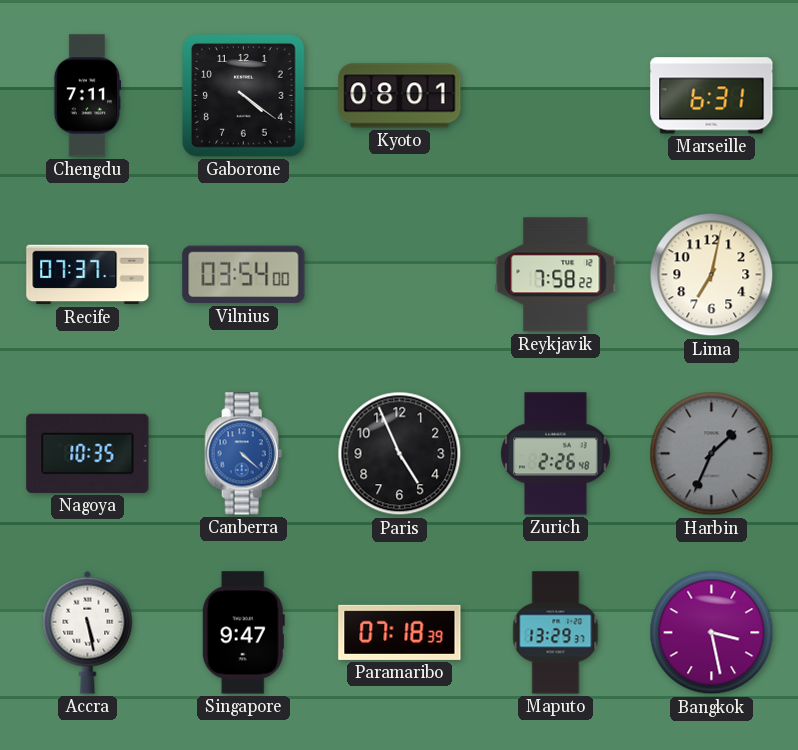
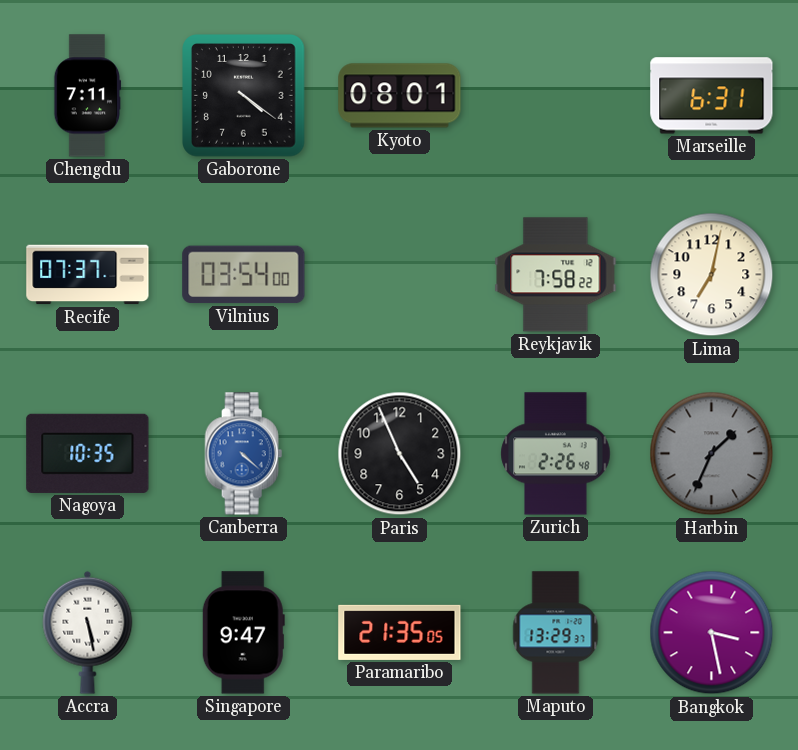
Paramaribo: 07:18 -> 21:35 (400, 632)
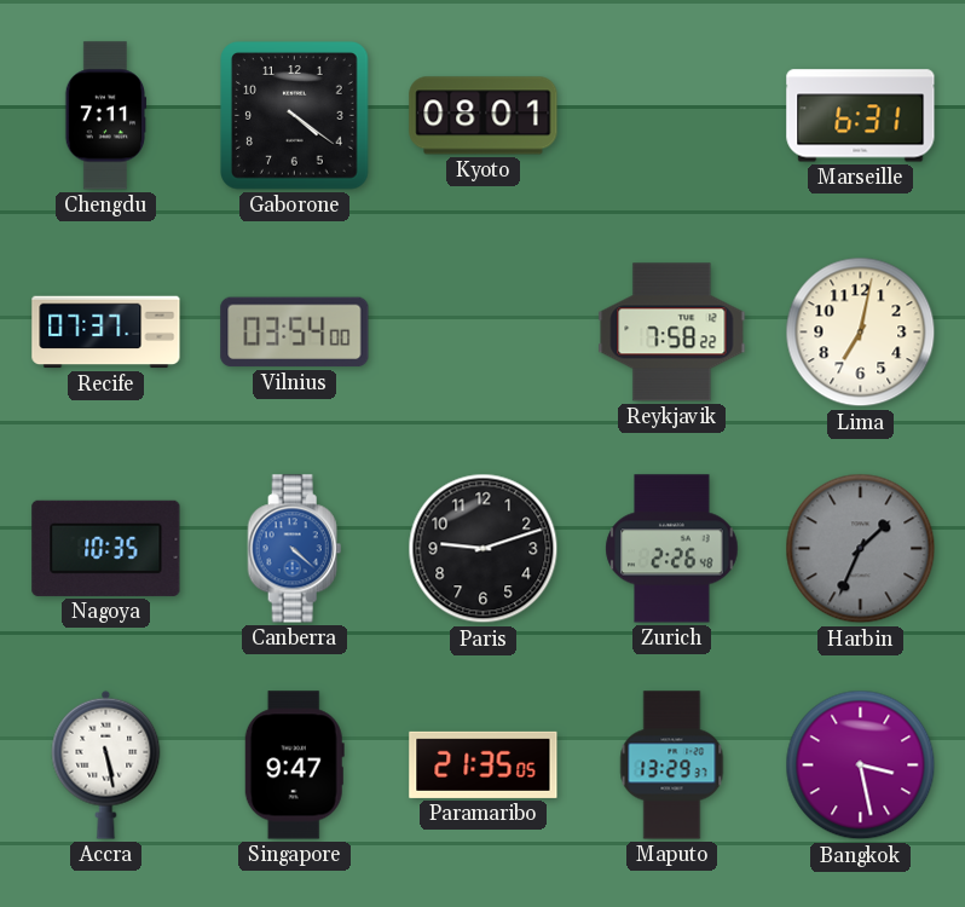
Paris: 4:56 -> 9:12 (484, 549)
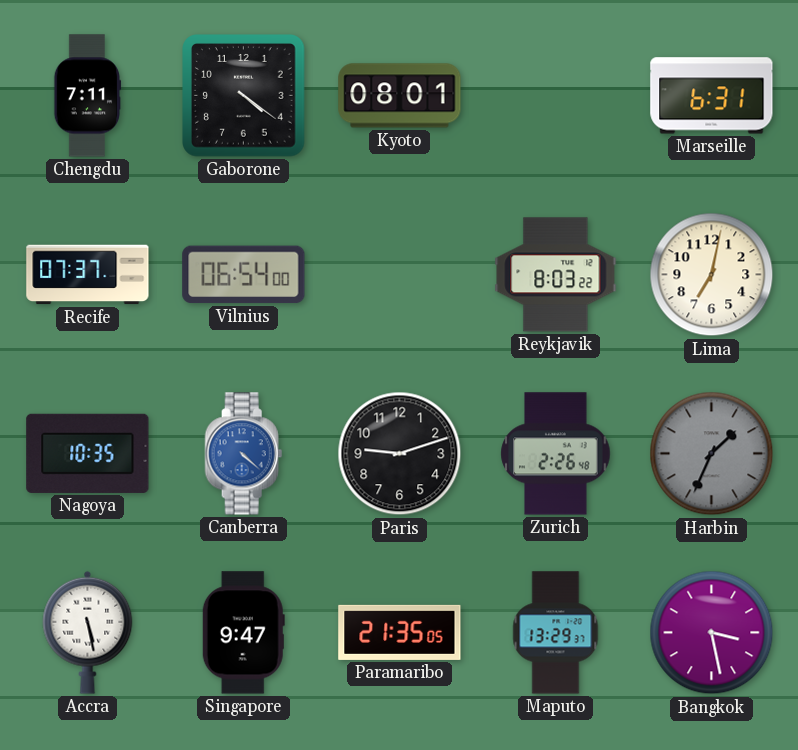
Vilnius: 03:54 -> 06:54 (244, 275)
Reykjavik: 7:58 -> 8:03 (556, 275)
